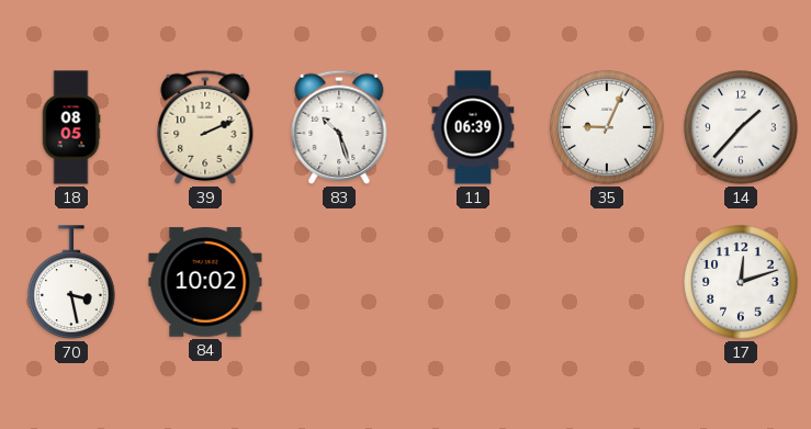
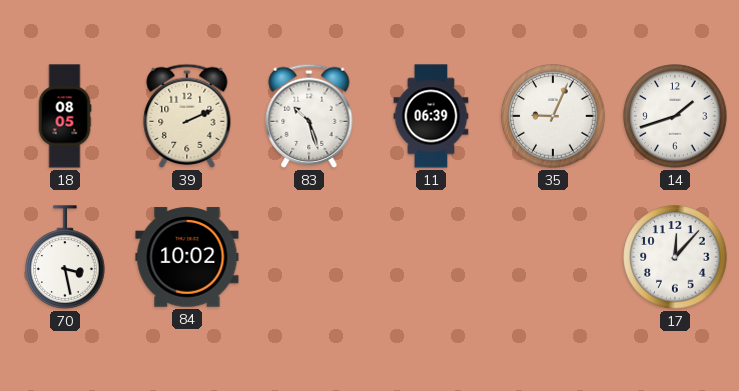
14: 1:37 -> 1:42 (675, 116)
17: 12:12 -> 12:07 (675, 257)
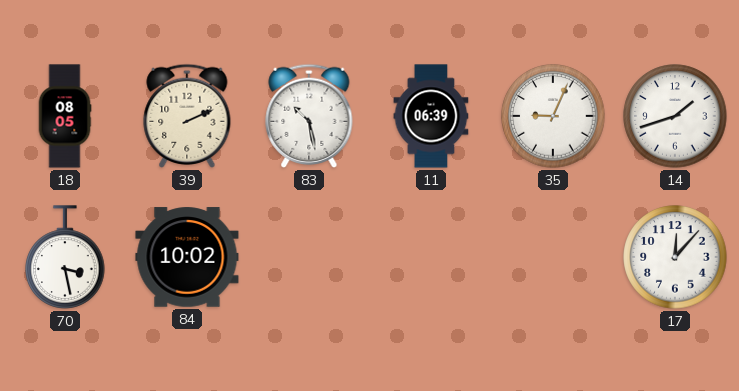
83: 10:27 -> 10:28 (309, 116)
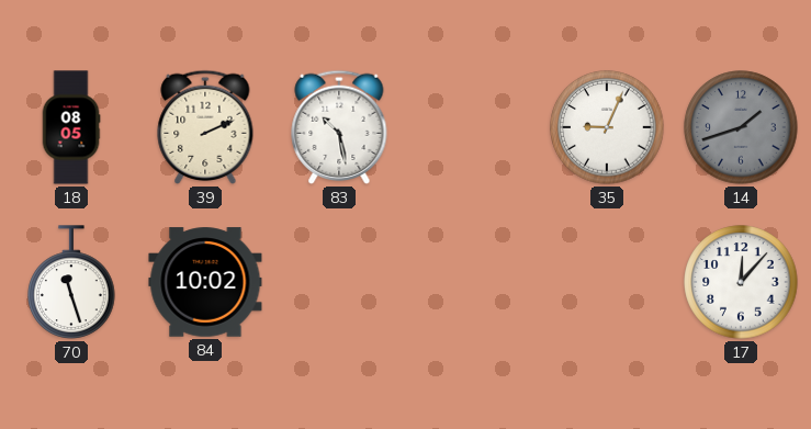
11: 06:39 -> none (431, 116)
14 dial: white -> grey (741, 127)
70: 3:28 -> 11:27 (71, 282)
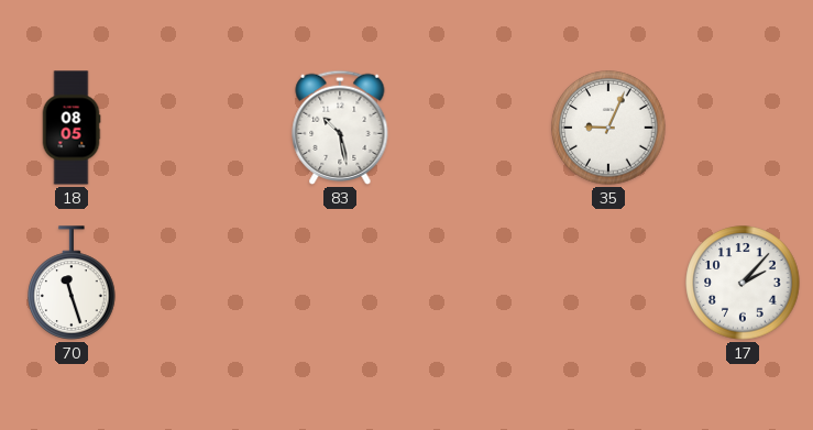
39: 2:11 -> none (205, 127)
14: 1:42 -> none (741, 127)
84: 10:02 -> none (205, 282)
17: 12:07 -> 2:07 (743, 283)
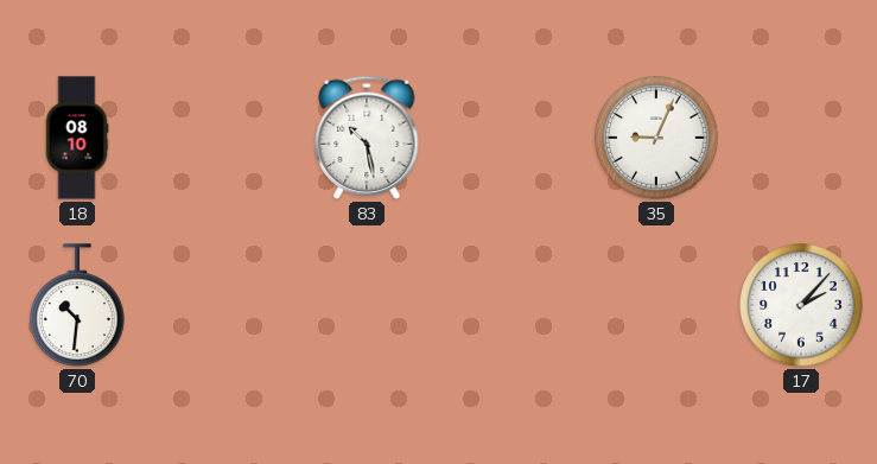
18: 08:05 -> 08:10 (77, 138)
70: 11:27 -> 10:31 (77, 305)
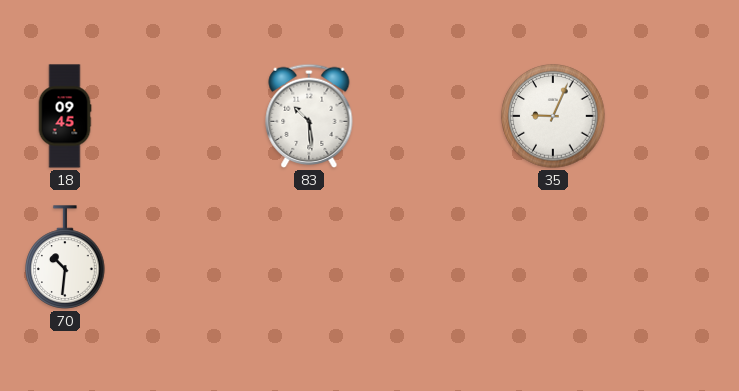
18: 08:10 -> 09:45 (65, 116)
83: 10:28 -> 10:29 (309, 116)
17: 2:07 -> none (801, 305)
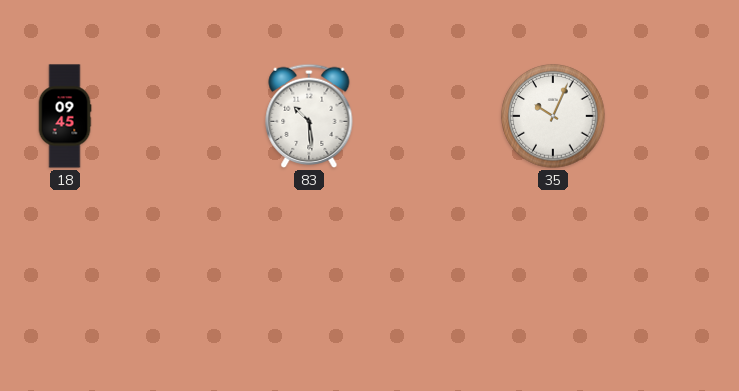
35: 9:04 -> 10:04 (553, 116)
70: 10:31 -> none (65, 257)
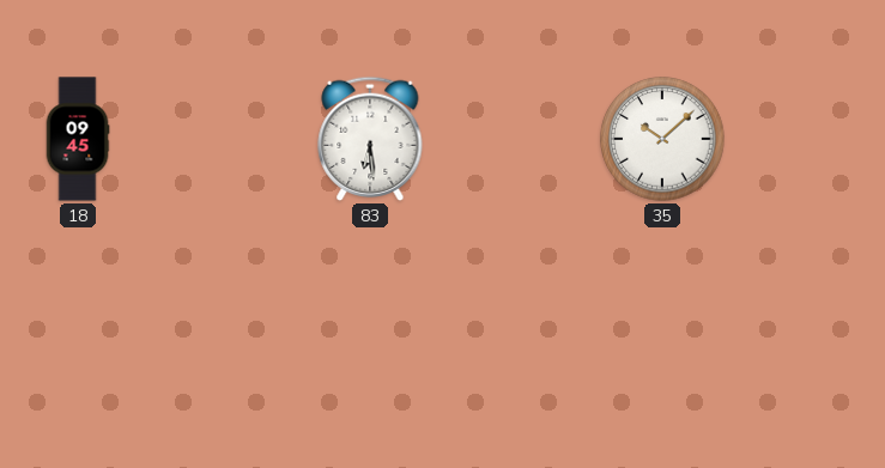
83: 10:29 -> 6:29 (370, 139)
35: 10:04 -> 10:08 (662, 139)
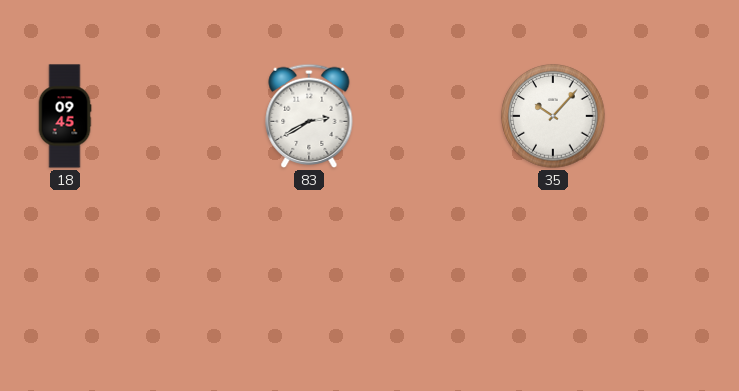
83: 6:29 -> 2:40 (309, 116)
35: 10:08 -> 10:07 (553, 116)
